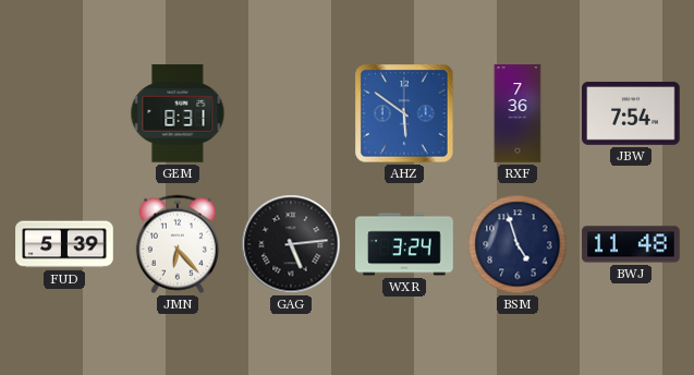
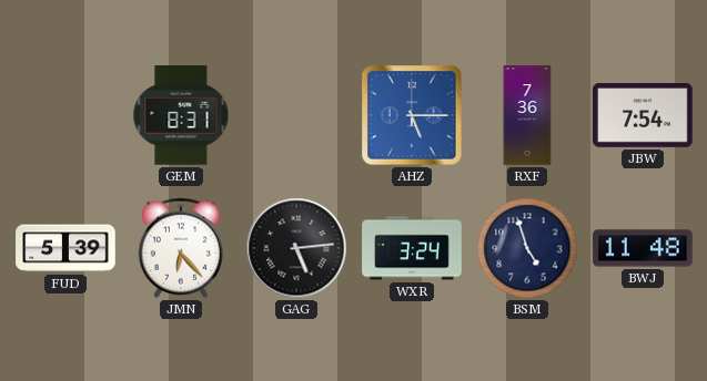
AHZ: 5:51 -> 5:15 (412, 115)
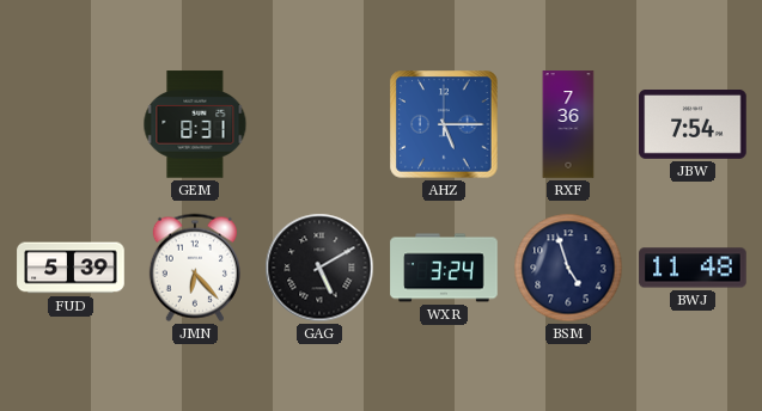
GAG: 5:14 -> 5:10 (319, 268)
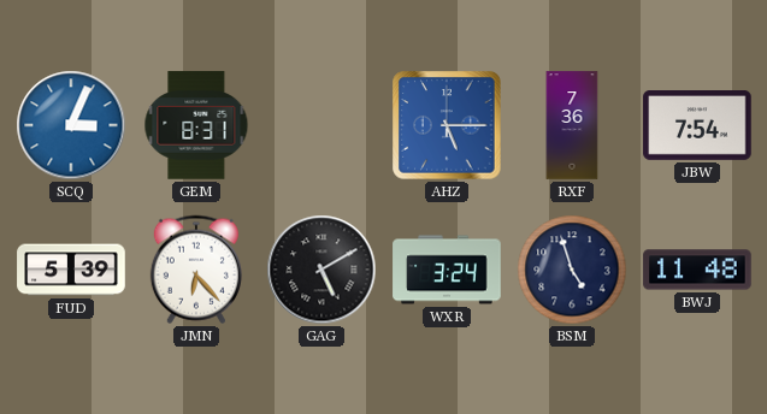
SCQ: none -> 3:04 (71, 125)
